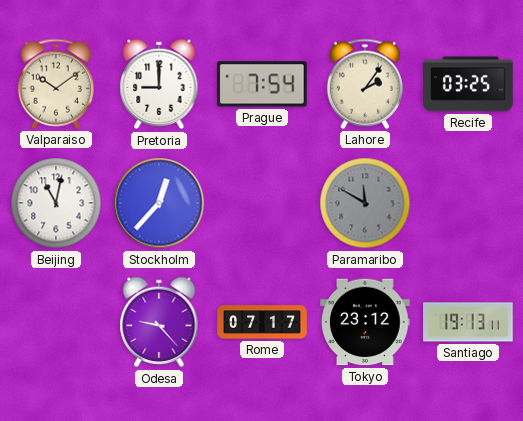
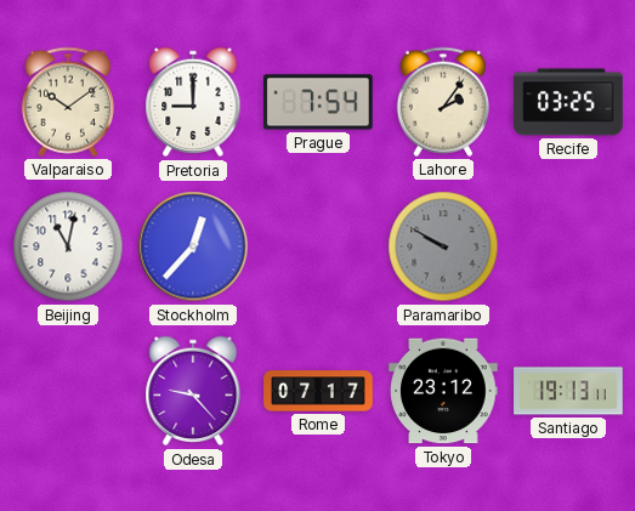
Paramaribo: 11:50 -> 9:50 (443, 246)
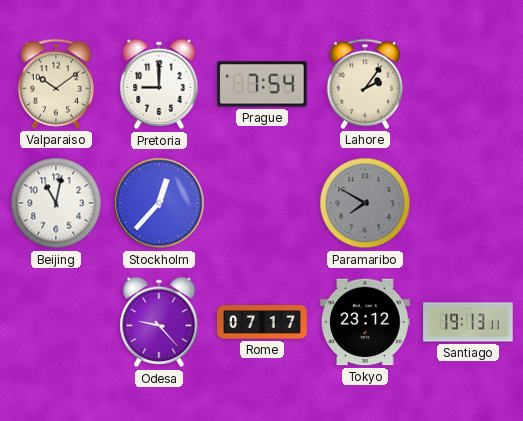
Recife: 03:25 -> none (568, 102)
Paramaribo: 9:50 -> 7:50 (365, 203)
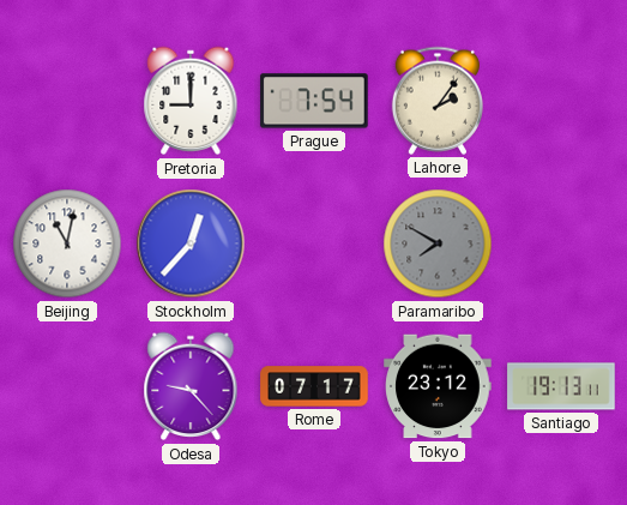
Valparaiso: 10:09 -> none (56, 84)
